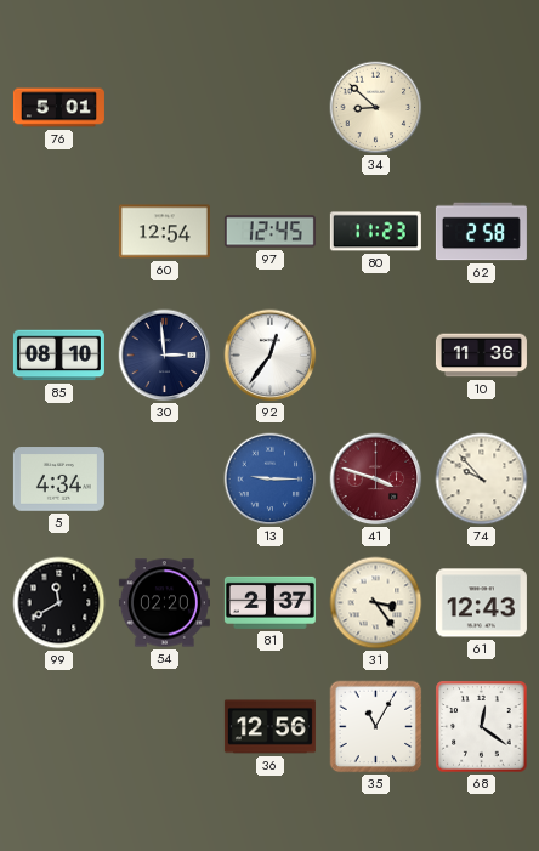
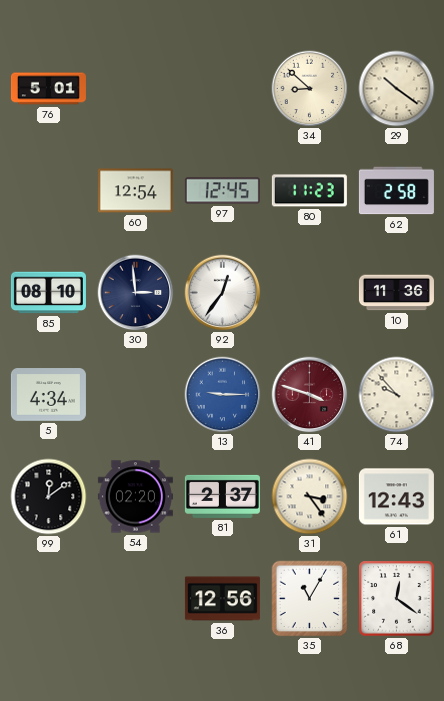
29: none -> 10:21 (397, 89)
99: 11:40 -> 12:09 (49, 497)
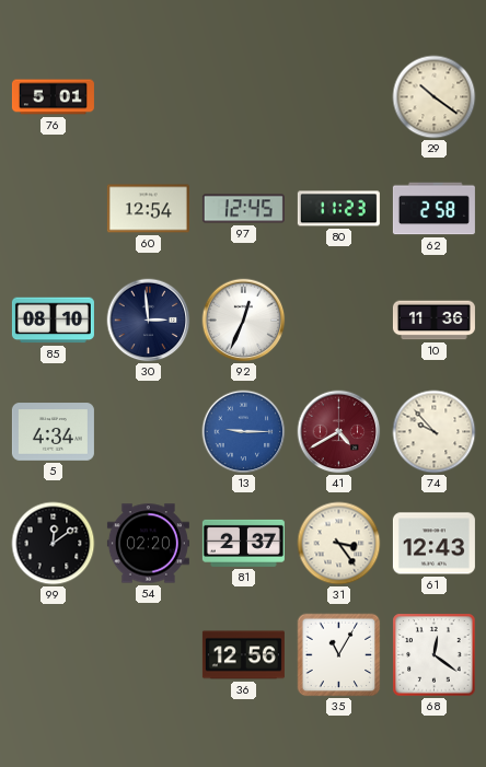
34: 8:52 -> none (310, 89)
92: 12:36 -> 12:34 (244, 321)
41: 3:48 -> 4:40 (339, 432)
